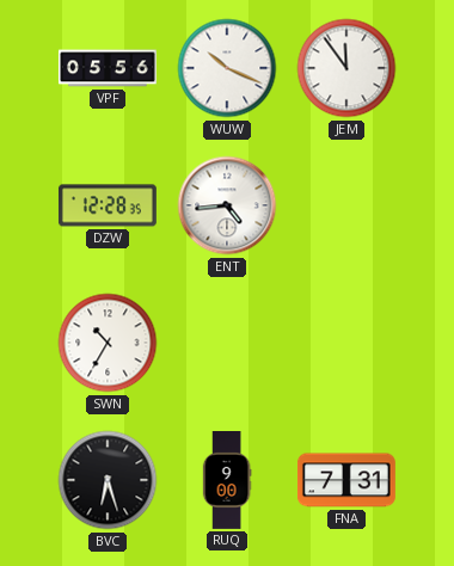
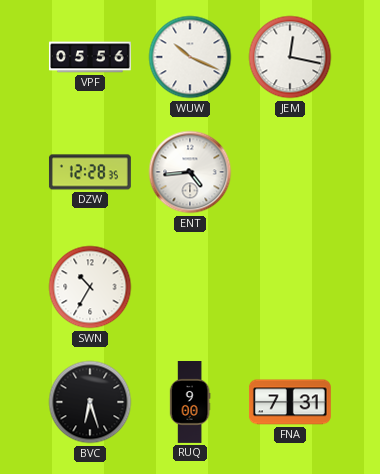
JEM: 11:54 -> 12:17 (290, 57)
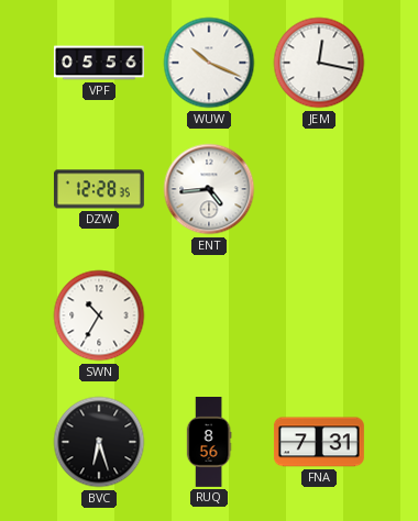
RUQ: 9:00 -> 8:56 (209, 443)
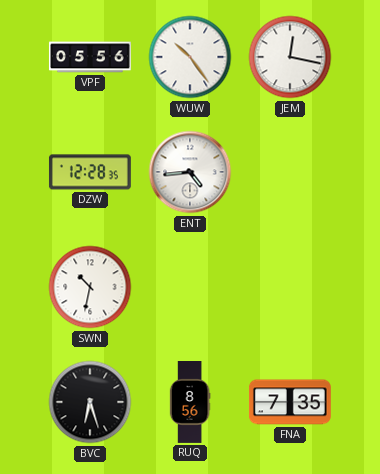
WUW: 10:19 -> 10:24 (190, 57)
SWN: 10:35 -> 10:32 (90, 287)
FNA: 7:31 -> 7:35 (290, 402)
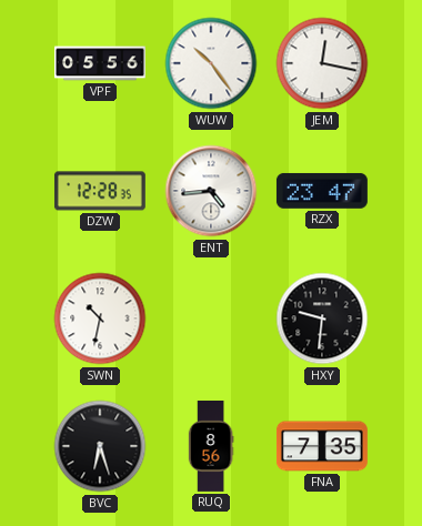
RZX: none -> 23:47 (322, 191)
HXY: none -> 9:31 (322, 318)
